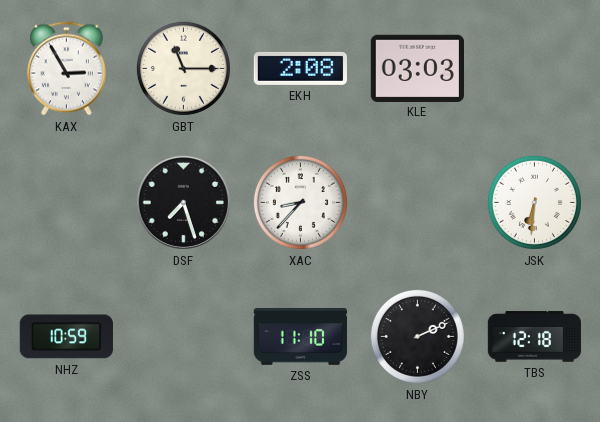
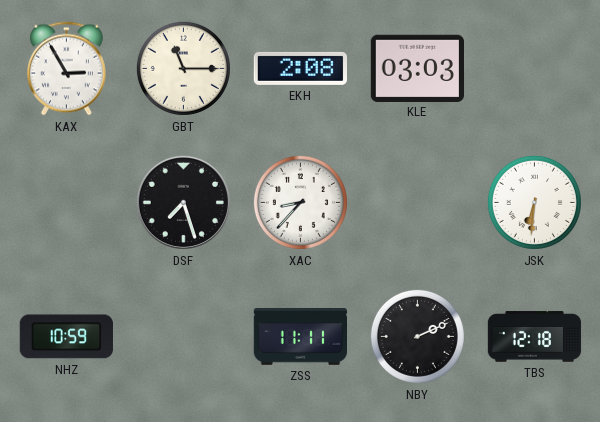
ZSS: 11:10 -> 11:11 (300, 336)
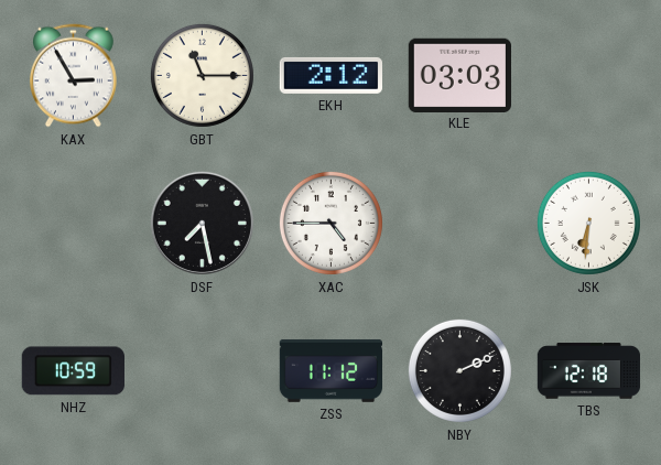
EKH: 2:08 -> 2:12 (330, 75)
DSF: 7:27 -> 7:28 (202, 223)
XAC: 8:37 -> 4:45 (330, 223)
ZSS: 11:11 -> 11:12 (330, 370)
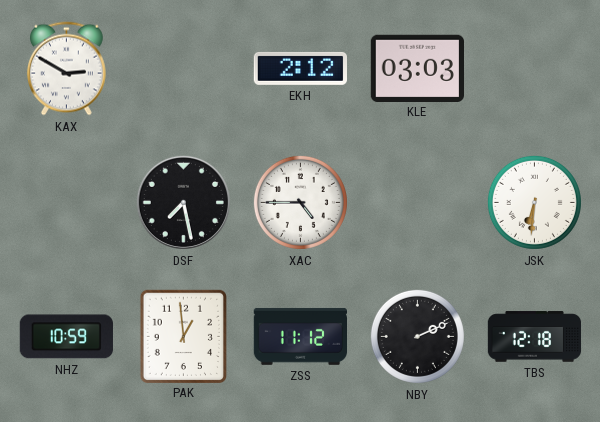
KAX: 2:55 -> 2:50 (66, 69)
GBT: 11:15 -> none (202, 75)
PAK: none -> 12:59 (183, 336)
